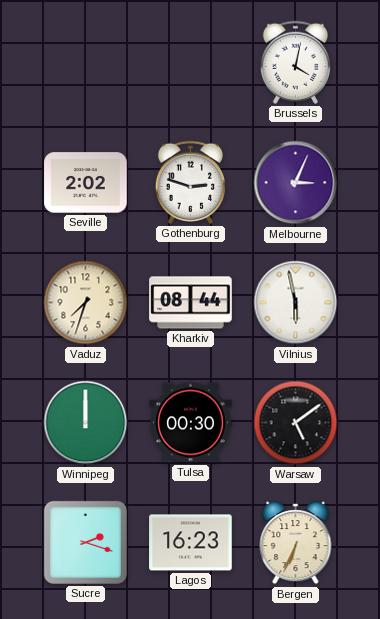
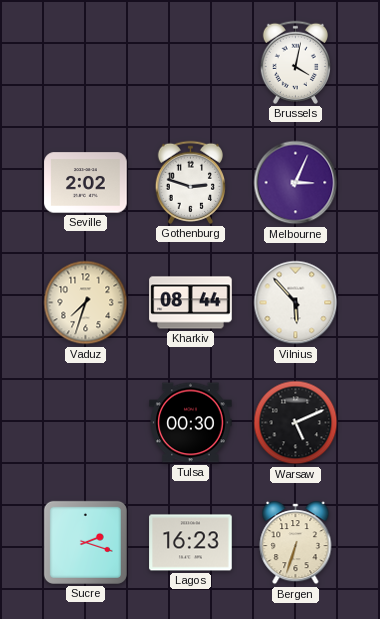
Vilnius: 5:58 -> 5:53 (296, 303)
Winnipeg: 12:00 -> none (86, 423)
Warsaw: 5:09 -> 5:11 (296, 423)
Bergen: 6:34 -> 6:33 (296, 543)
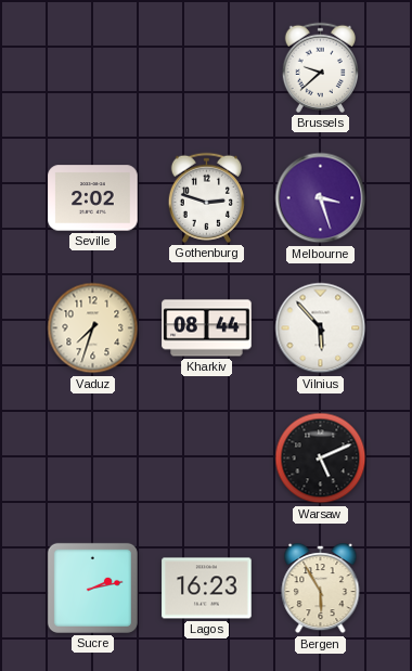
Brussels: 4:02 -> 9:38 (320, 67)
Melbourne: 3:04 -> 3:27 (321, 198)
Tulsa: 00:30 -> none (191, 423)
Sucre: 2:18 -> 2:13 (92, 588)
Bergen: 6:33 -> 5:55 (321, 589)
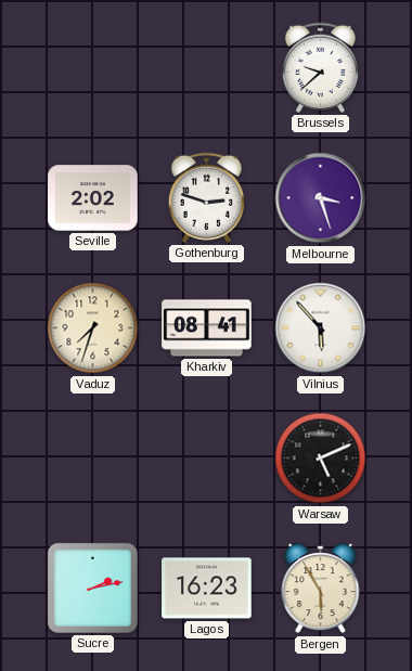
Kharkiv: 08:44 -> 08:41 (207, 328)
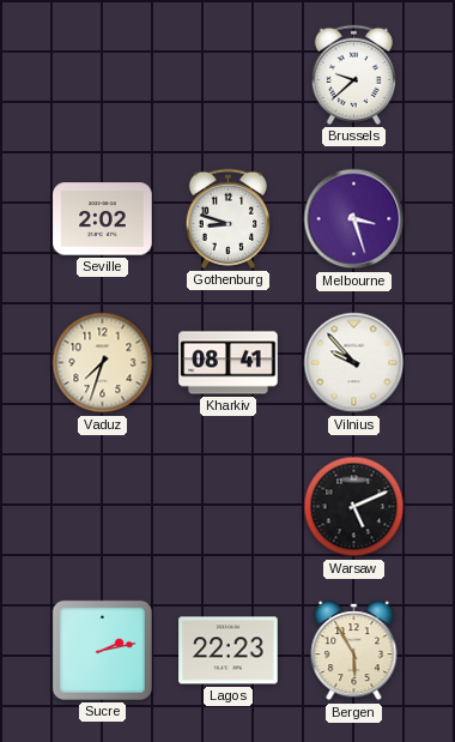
Gothenburg: 2:48 -> 8:48 (227, 218)
Vilnius: 5:53 -> 9:53 (354, 363)
Lagos: 16:23 -> 22:23 (229, 651)
